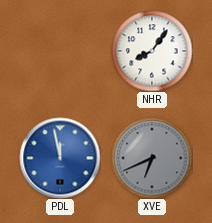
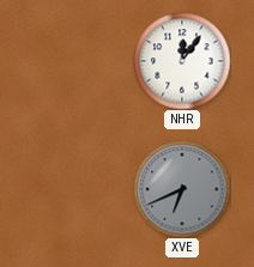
NHR: 8:06 -> 12:06 (182, 61)
PDL: 11:58 -> none (60, 158)
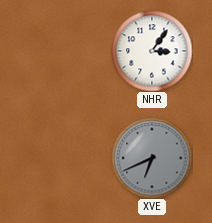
NHR: 12:06 -> 3:06 (152, 51)
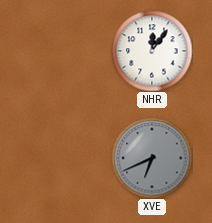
NHR: 3:06 -> 12:06 (152, 51)
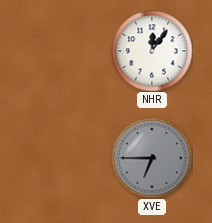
XVE: 6:41 -> 6:45 (152, 158)
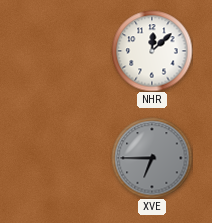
NHR: 12:06 -> 12:08 (152, 51)
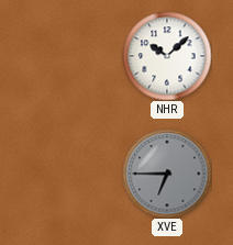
NHR: 12:08 -> 10:08 (167, 56)
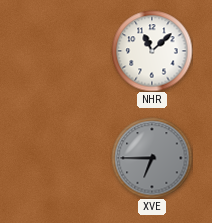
NHR: 10:08 -> 11:08 (152, 51)
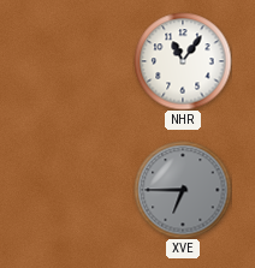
NHR: 11:08 -> 11:06 (183, 61)
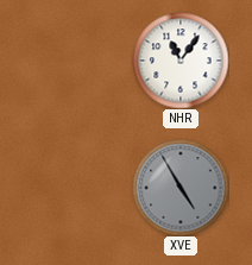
XVE: 6:45 -> 4:55 (181, 188)
